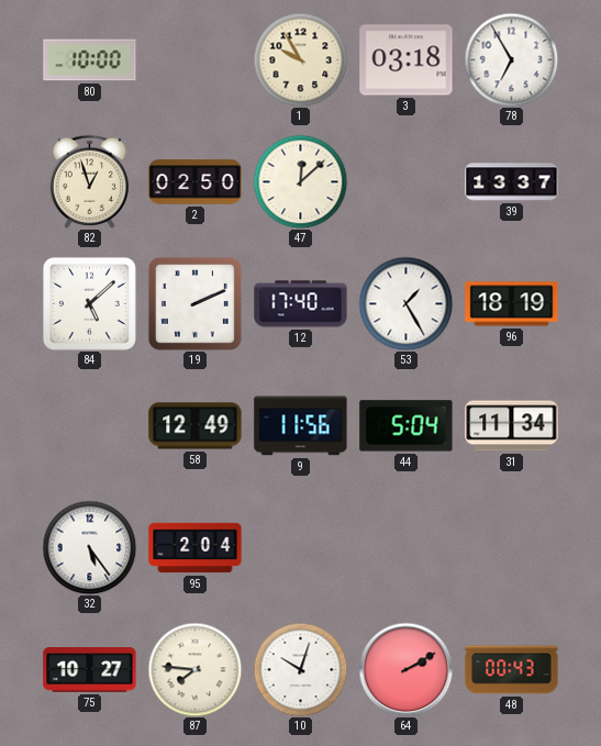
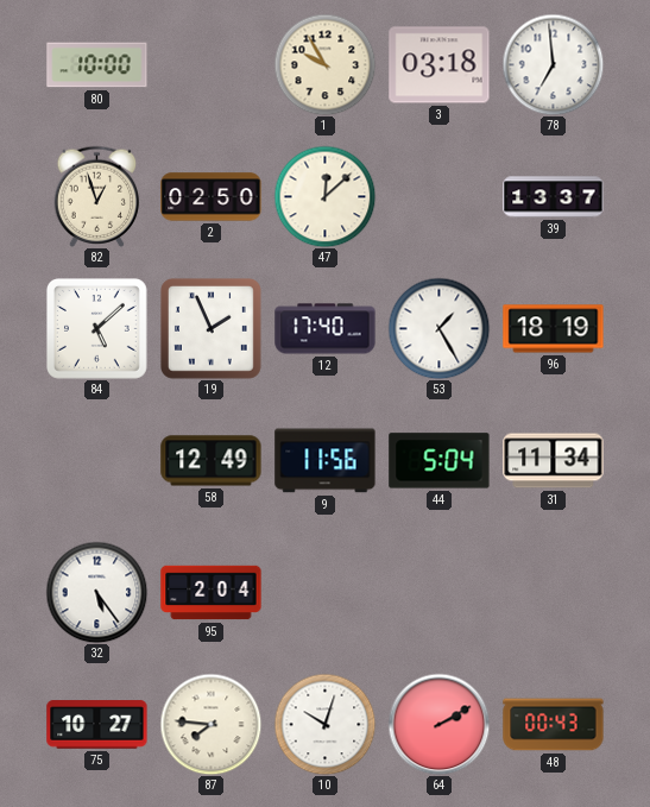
78: 6:55 -> 6:59 (553, 64)
19: 2:11 -> 1:56 (212, 329)
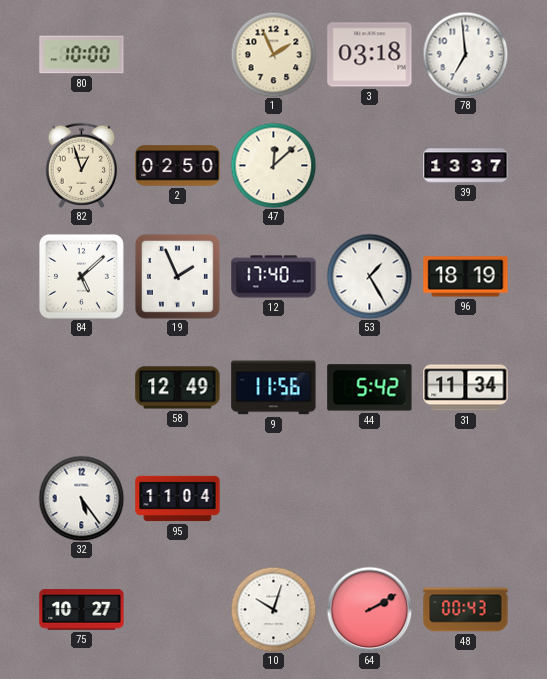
1: 9:55 -> 1:56 (273, 54)
44: 5:04 -> 5:42 (370, 388)
95: 2:04 -> 11:04 (178, 499)
87: 7:46 -> none (210, 724)
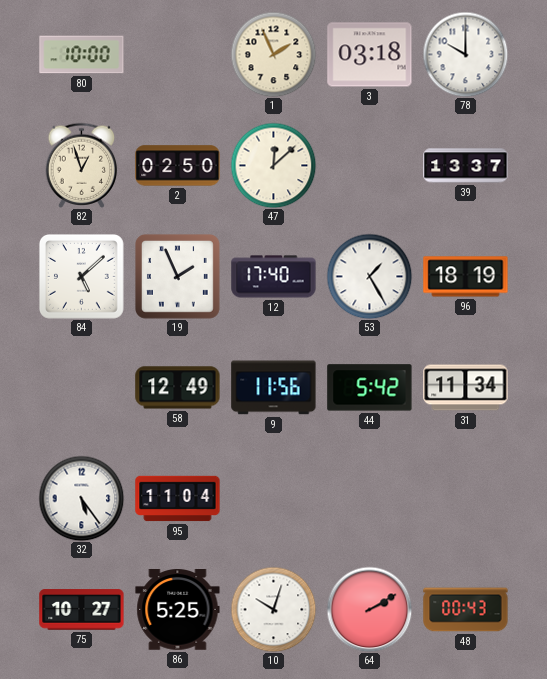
78: 6:59 -> 10:00 (465, 54)
86: none -> 5:25 (178, 610)
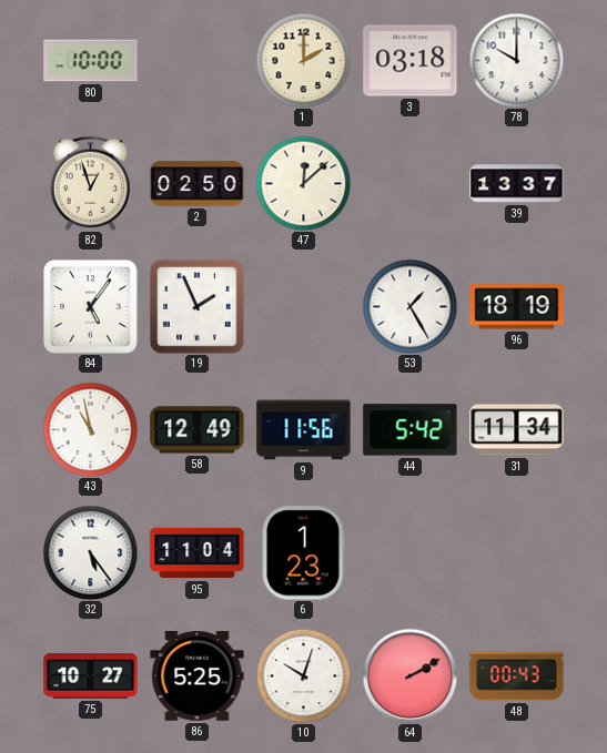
1: 1:56 -> 2:00 (303, 60)
84: 5:08 -> 5:06 (91, 307)
12: 17:40 -> none (274, 277)
43: none -> 10:58 (90, 429)
6: none -> 1:23 (304, 553)
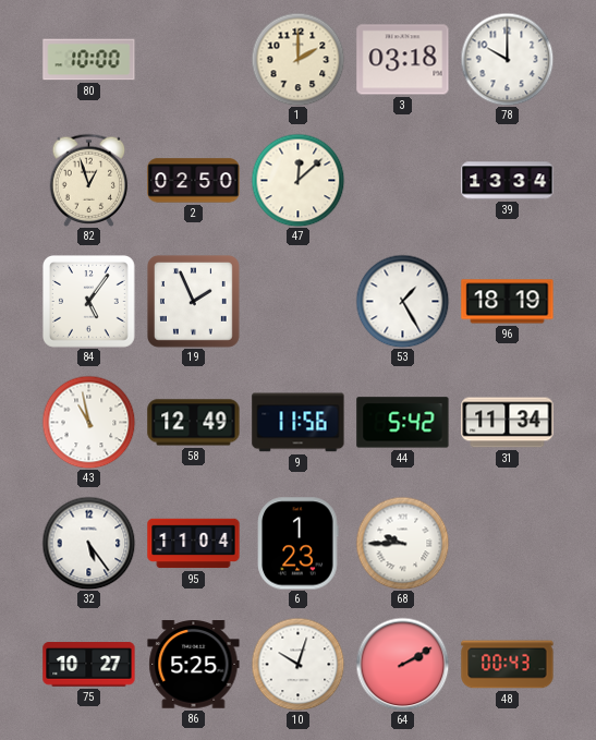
39: 13:37 -> 13:34 (508, 181)
68: none -> 9:45 (402, 543)
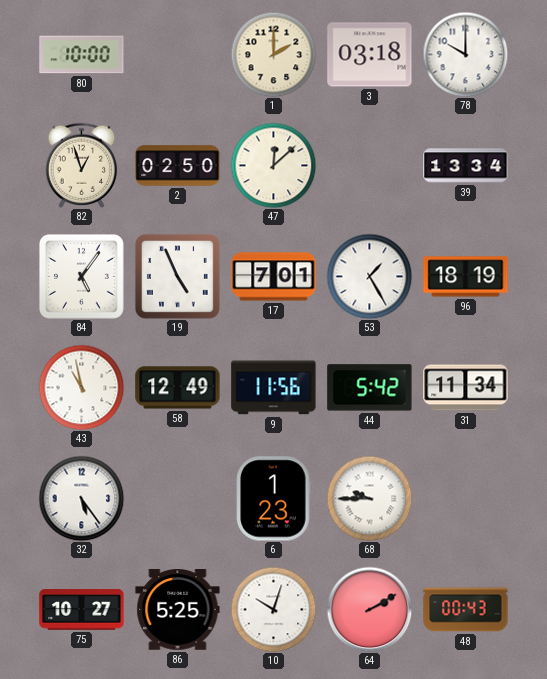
19: 1:56 -> 4:56 (178, 277)
17: none -> 7:01 (274, 277)
95: 11:04 -> none (194, 544)
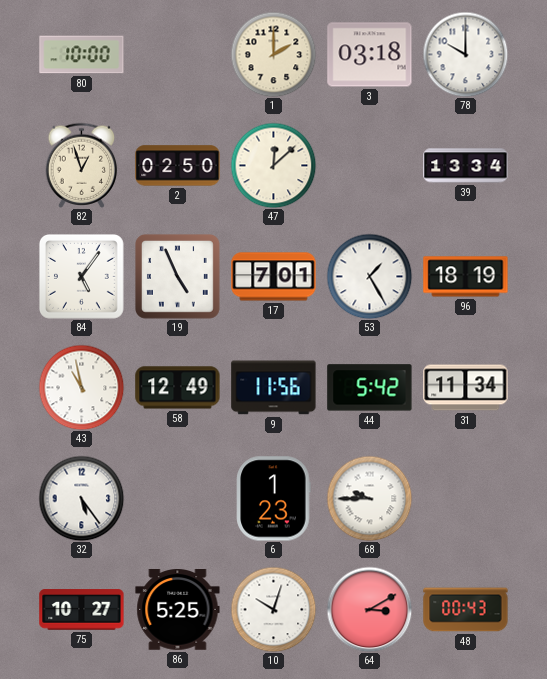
64: 2:10 -> 3:10 (369, 609)
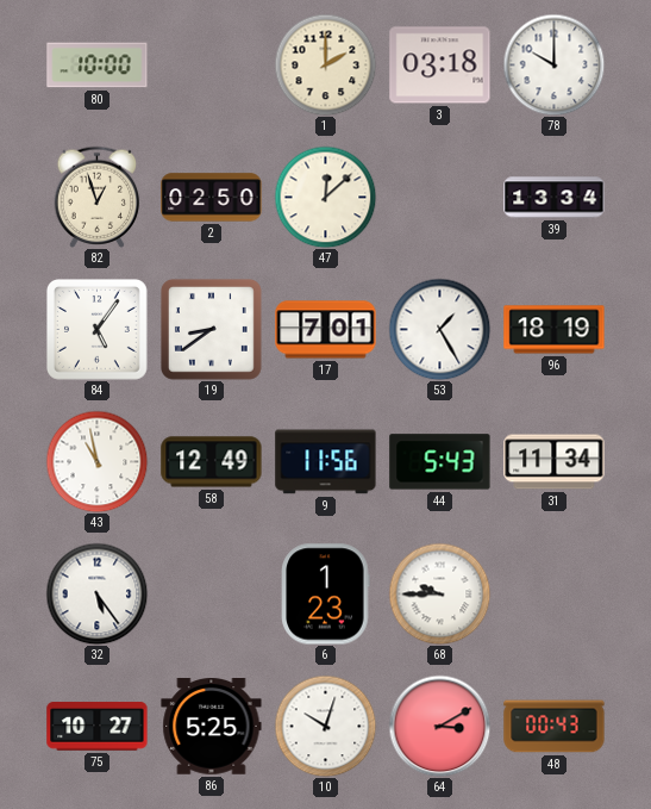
19: 4:56 -> 8:39 (212, 330)
44: 5:42 -> 5:43 (440, 462)
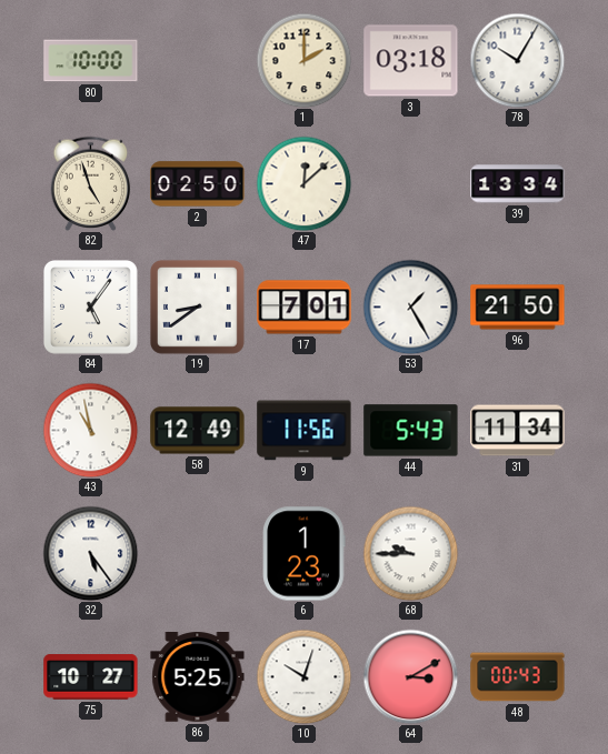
78: 10:00 -> 10:05 (517, 60)
82: 12:57 -> 4:57 (91, 183)
96: 18:19 -> 21:50 (518, 308)
